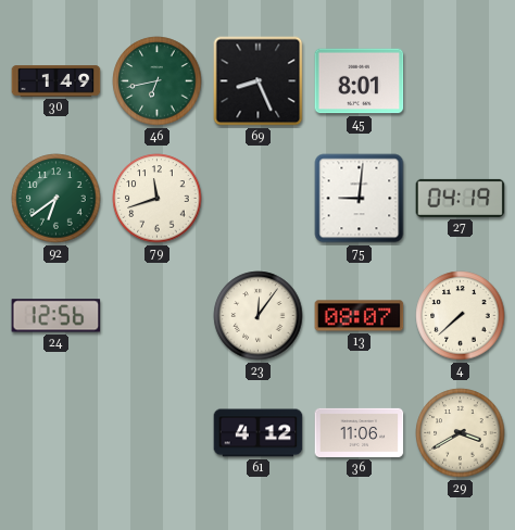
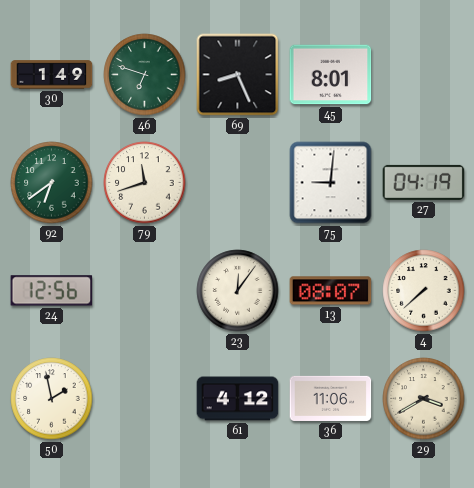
46: 6:43 -> 6:48 (145, 75)
50: none -> 1:58 (52, 399)
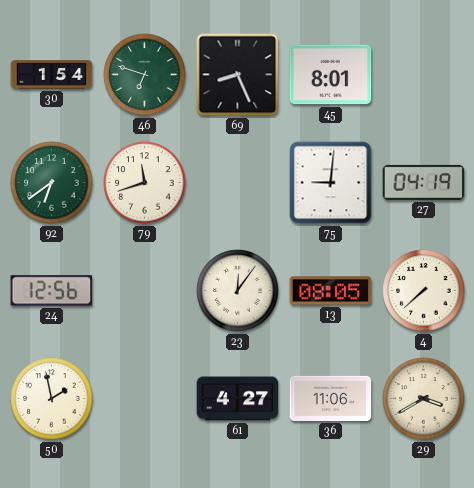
30: 1:49 -> 1:54 (52, 75)
13: 08:07 -> 08:05 (331, 291)
61: 4:12 -> 4:27 (238, 399)
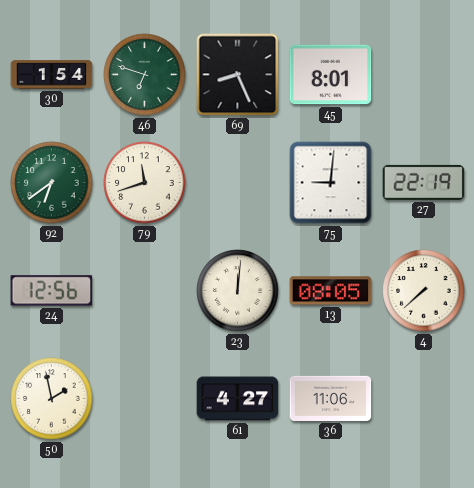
27: 04:19 -> 22:19 (424, 182)
23: 12:06 -> 12:01 (238, 291)
29: 3:40 -> none (424, 399)
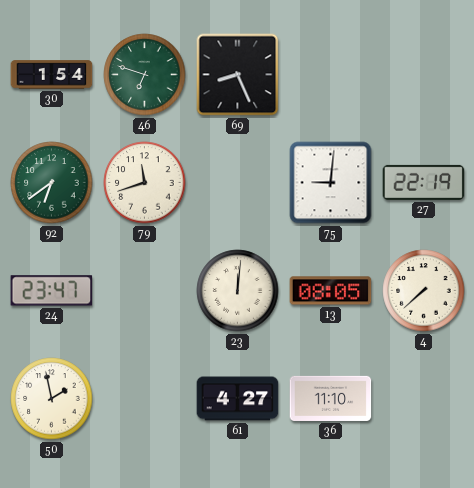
45: 8:01 -> none (331, 75)
24: 12:56 -> 23:47 (52, 291)
36: 11:06 -> 11:10 (331, 398)
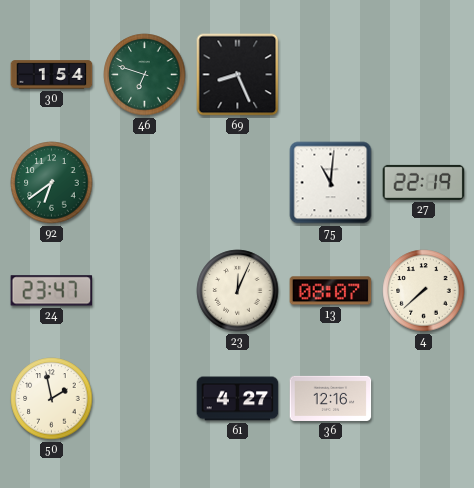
79: 11:42 -> none (145, 183)
75: 9:01 -> 11:01 (331, 183)
23: 12:01 -> 12:04 (238, 291)
13: 08:05 -> 08:07 (331, 291)
36: 11:10 -> 12:16 (331, 398)
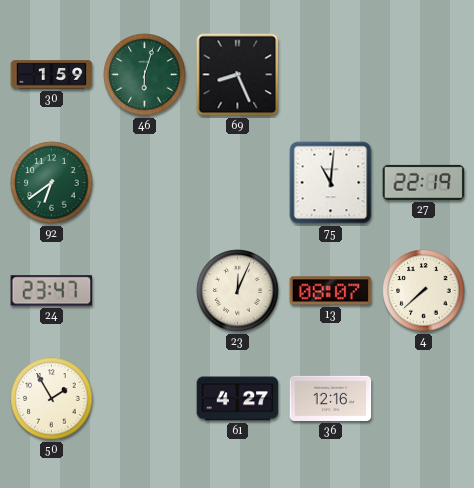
30: 1:54 -> 1:59 (52, 75)
46: 6:48 -> 6:03 (145, 75)
50: 1:58 -> 1:55 (52, 399)
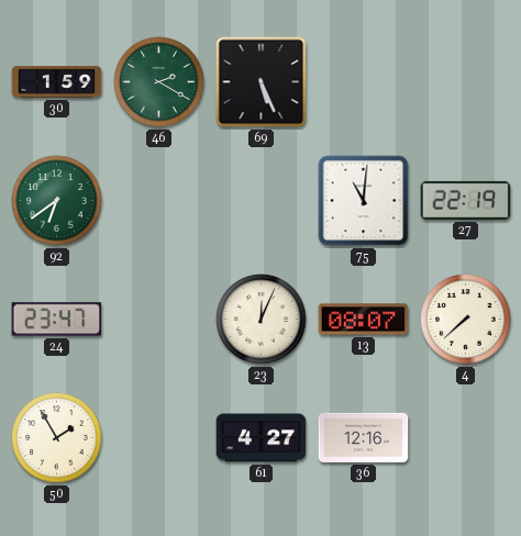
46: 6:03 -> 2:20 (159, 82)
69: 8:26 -> 5:26 (262, 82)
